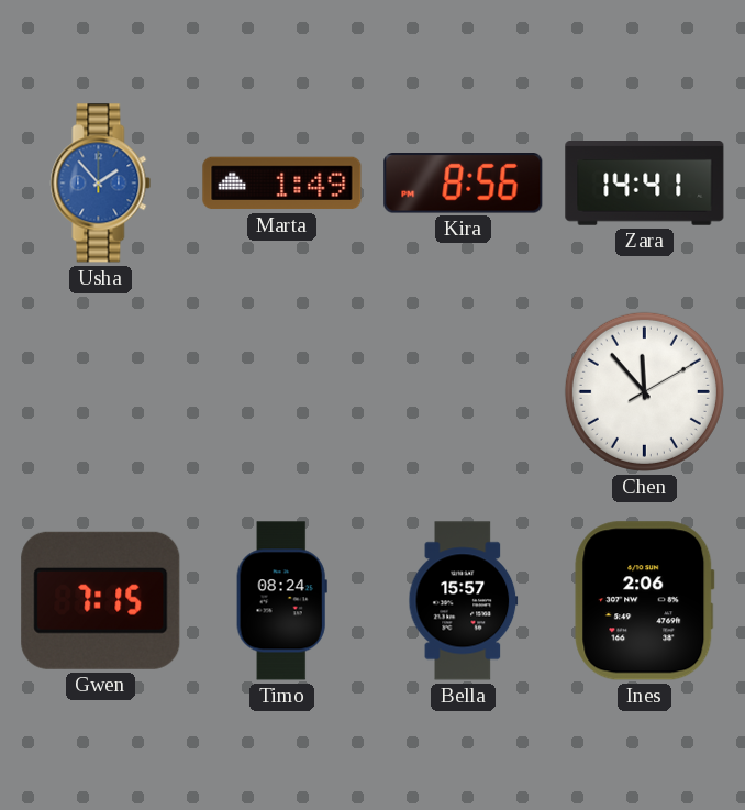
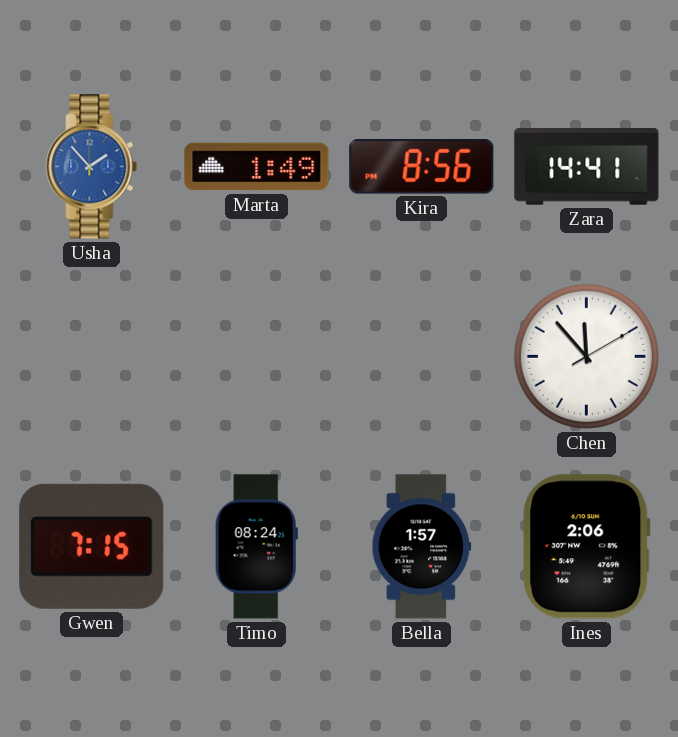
Bella: 15:57 -> 1:57 (422, 547)
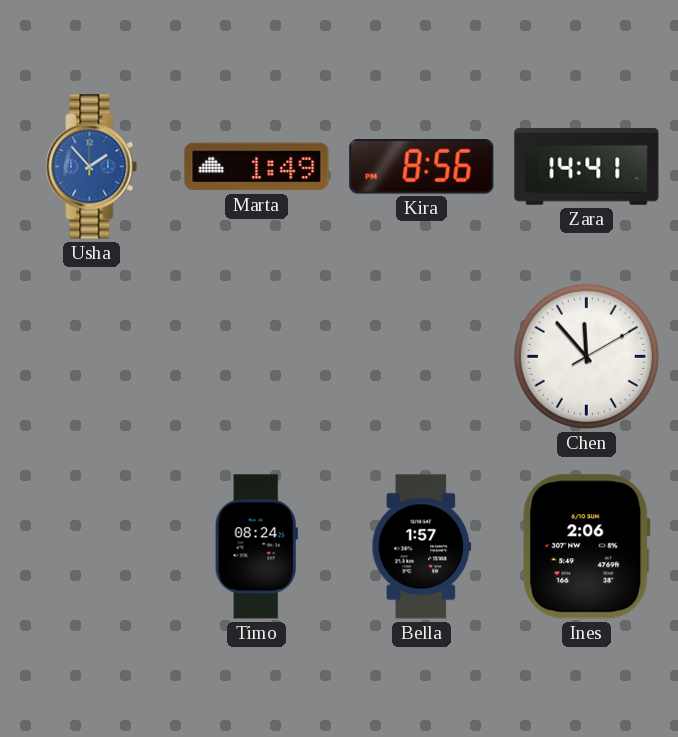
Gwen: 7:15 -> none (92, 546)
